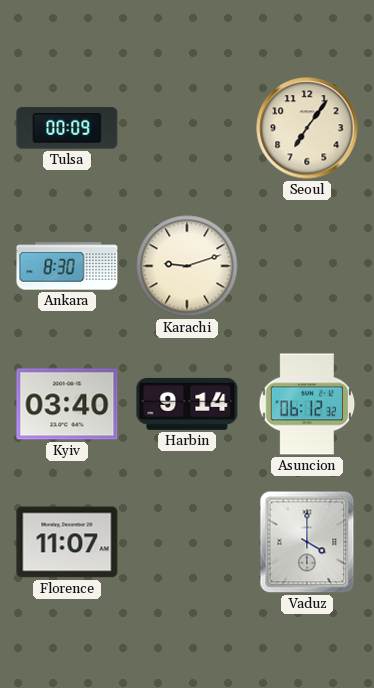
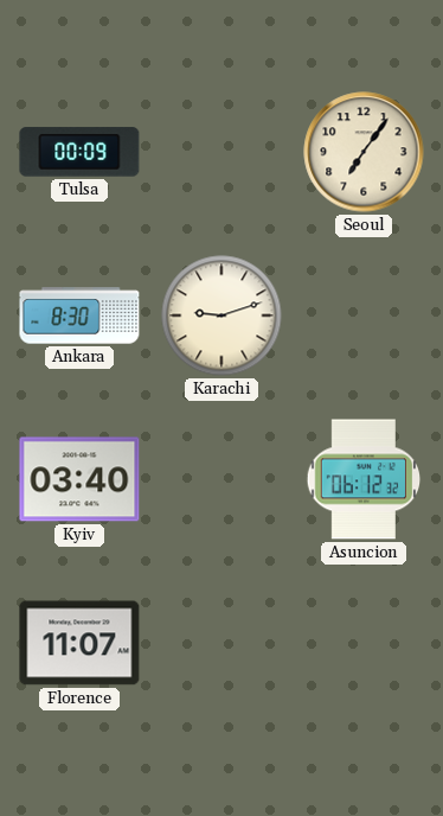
Harbin: 9:14 -> none (187, 404)
Vaduz: 4:00 -> none (307, 542)
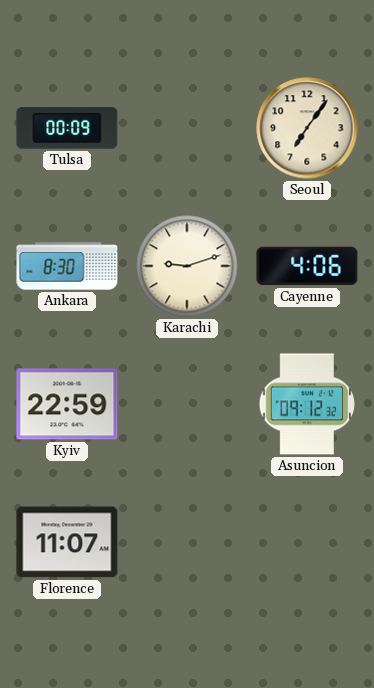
Cayenne: none -> 4:06 (307, 266)
Kyiv: 03:40 -> 22:59 (67, 404)
Asuncion: 06:12 -> 09:12 (307, 404)
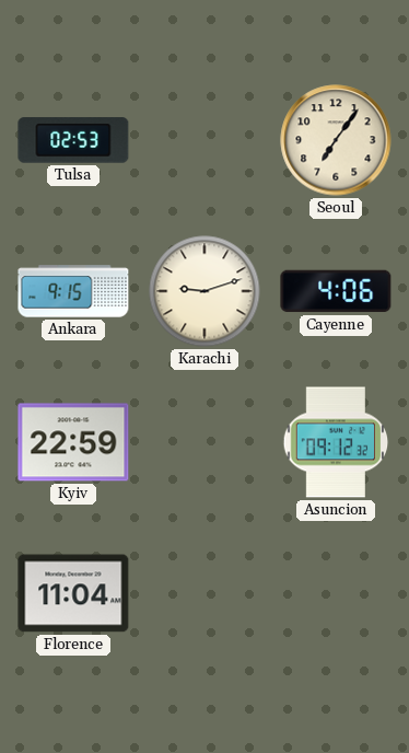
Tulsa: 00:09 -> 02:53 (73, 140)
Ankara: 8:30 -> 9:15 (73, 291)
Florence: 11:07 -> 11:04 (73, 593)
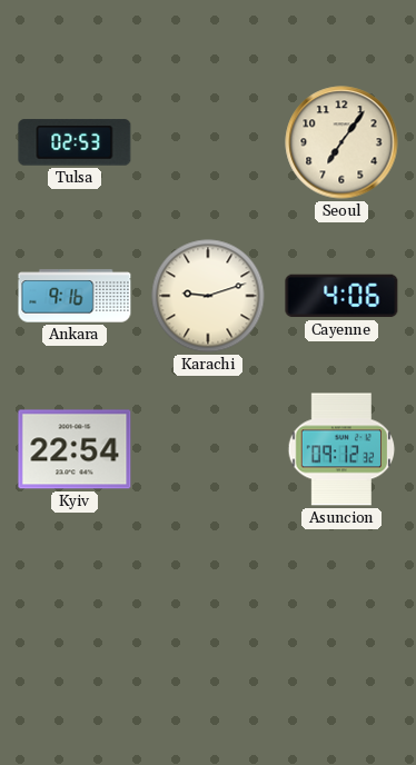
Ankara: 9:15 -> 9:16 (75, 296)
Kyiv: 22:59 -> 22:54 (75, 449)
Florence: 11:04 -> none (73, 593)
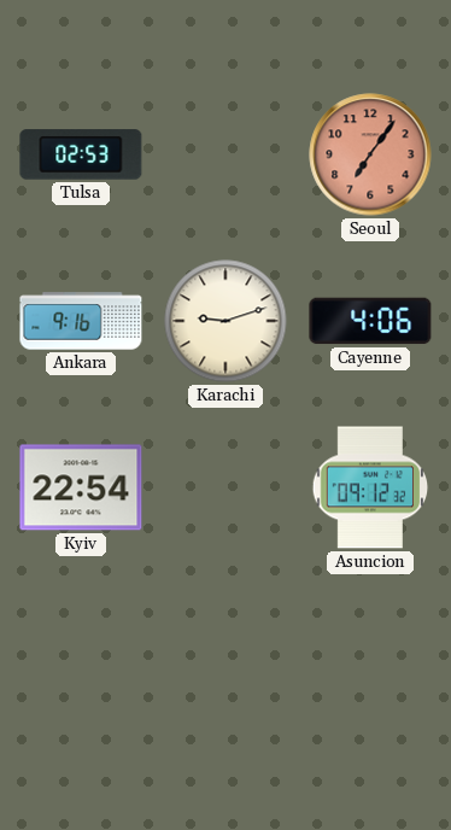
Seoul dial: cream -> salmon (370, 154)
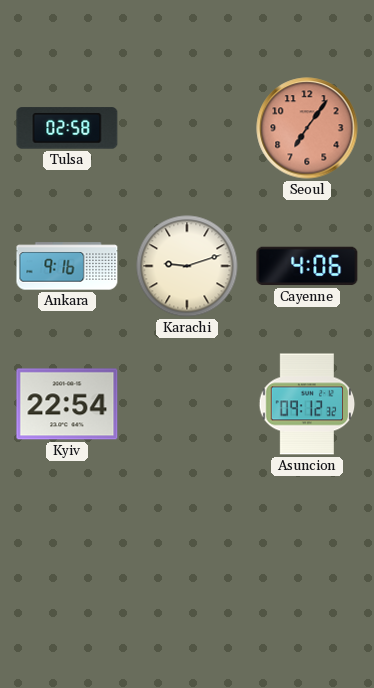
Tulsa: 02:53 -> 02:58 (67, 128)
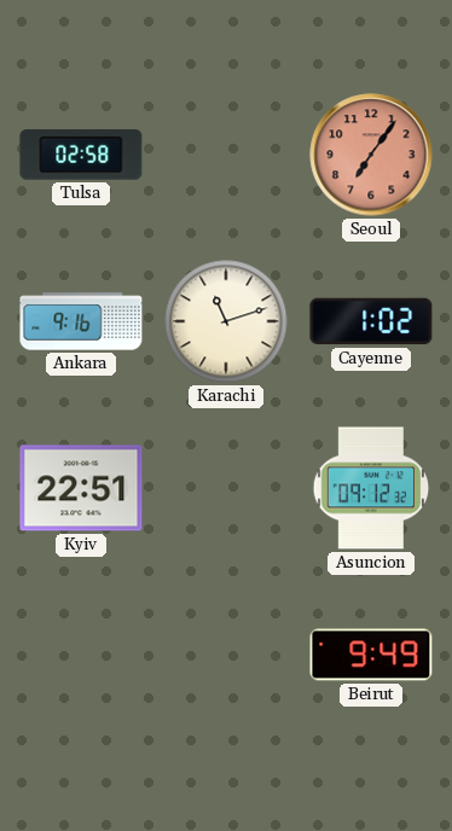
Karachi: 9:12 -> 11:12 (226, 321)
Cayenne: 4:06 -> 1:02 (371, 321)
Kyiv: 22:54 -> 22:51 (81, 488)
Beirut: none -> 9:49 (371, 655)
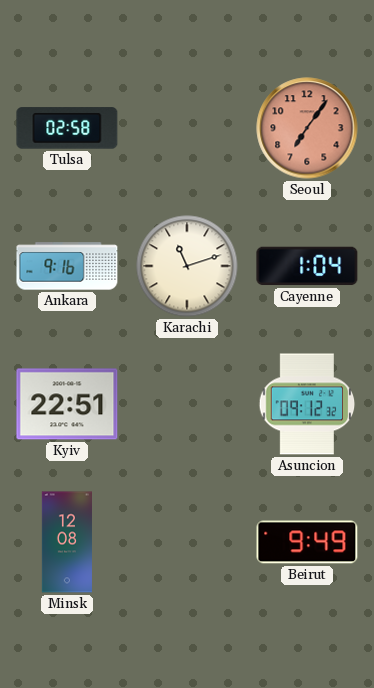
Cayenne: 1:02 -> 1:04 (307, 266)
Minsk: none -> 12:08 (67, 542)
